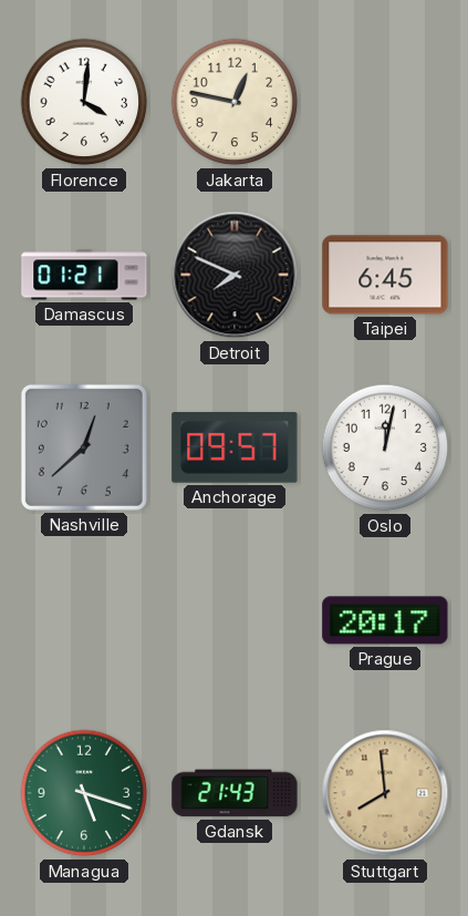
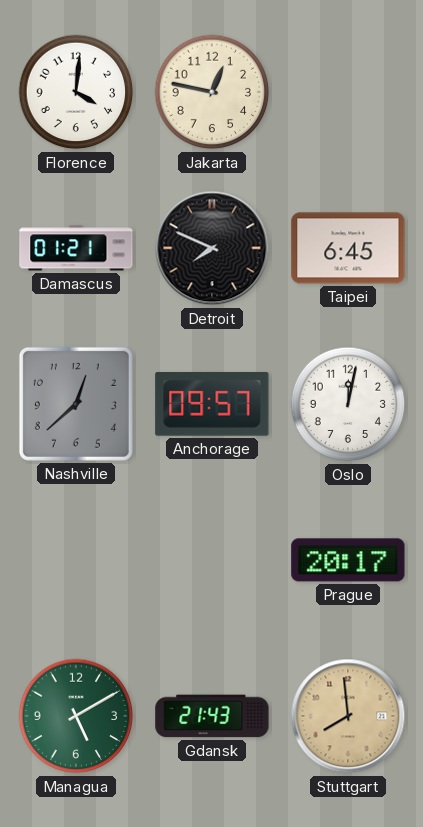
Managua: 5:18 -> 5:10 (76, 716)
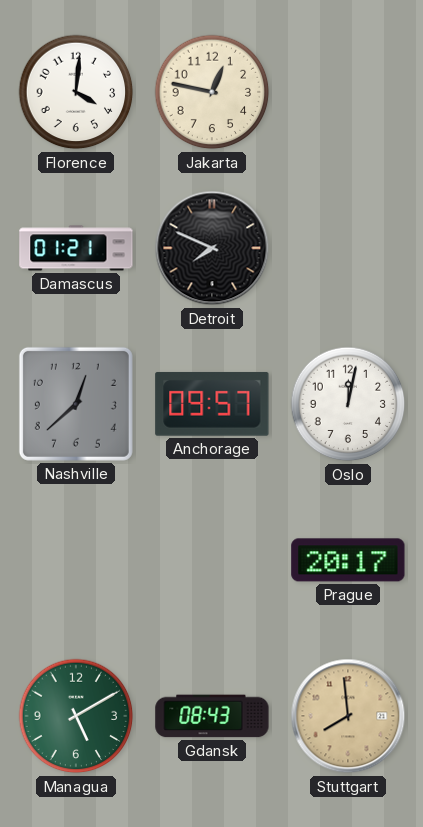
Taipei: 6:45 -> none (348, 248)
Gdansk: 21:43 -> 08:43 (212, 716)
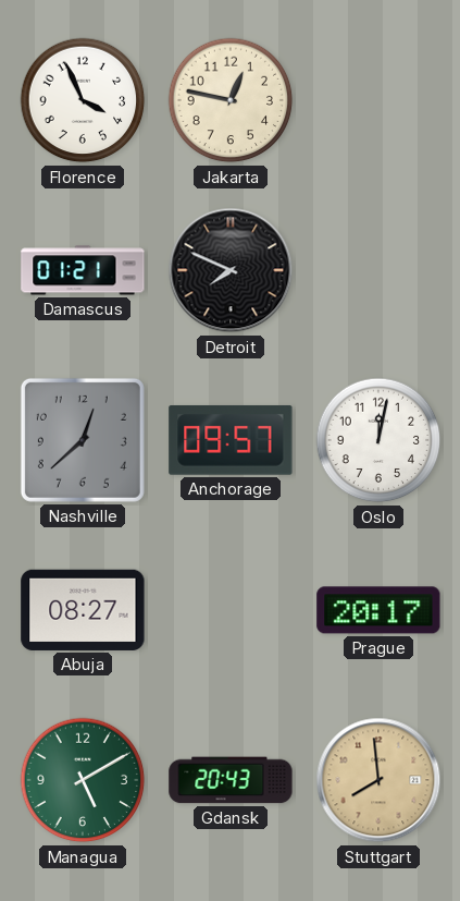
Florence: 4:01 -> 3:56 (83, 100)
Abuja: none -> 08:27 (83, 610)
Gdansk: 08:43 -> 20:43 (231, 780)
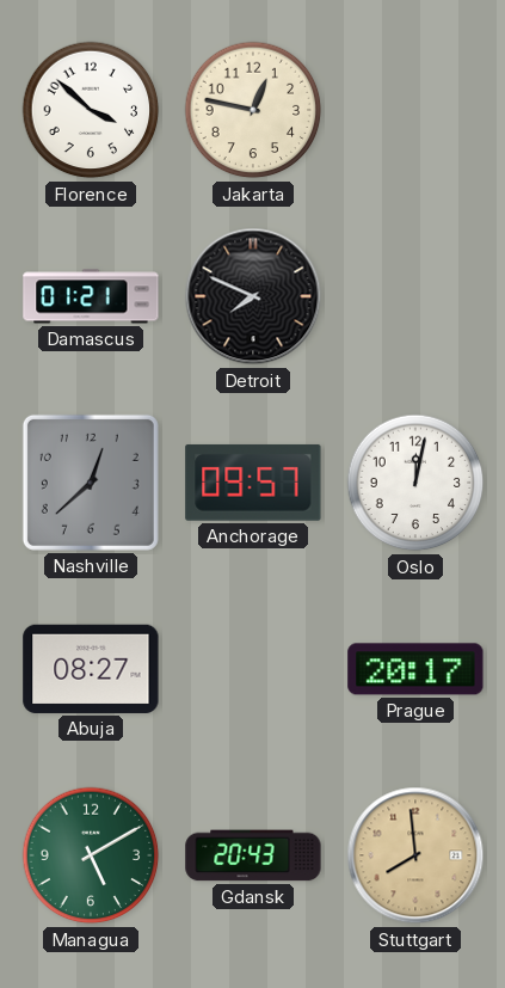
Florence: 3:56 -> 3:52 (91, 110)
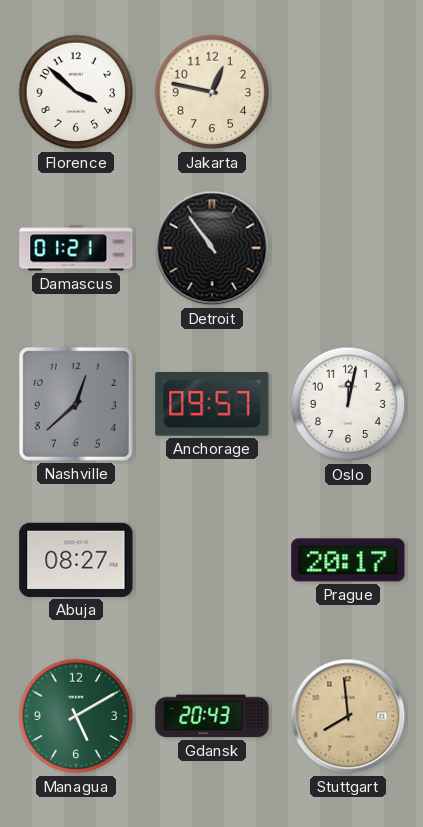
Detroit: 7:49 -> 10:54 (212, 248)
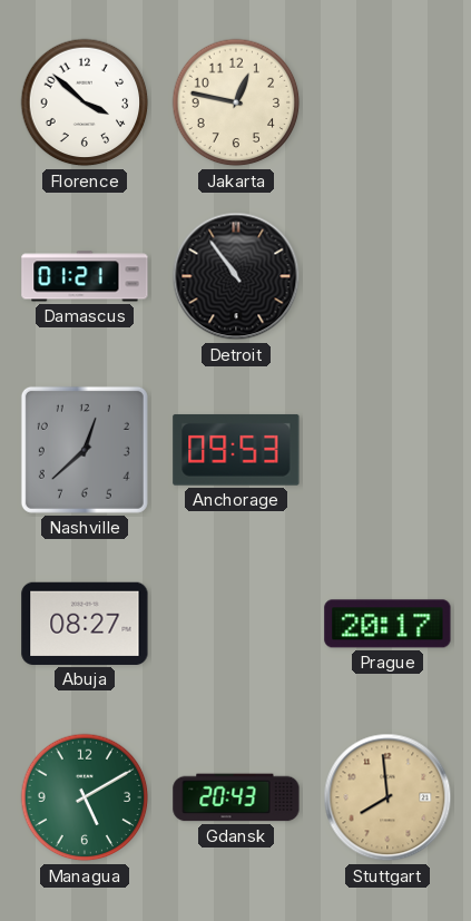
Anchorage: 09:57 -> 09:53 (236, 450)
Oslo: 12:02 -> none (348, 404)
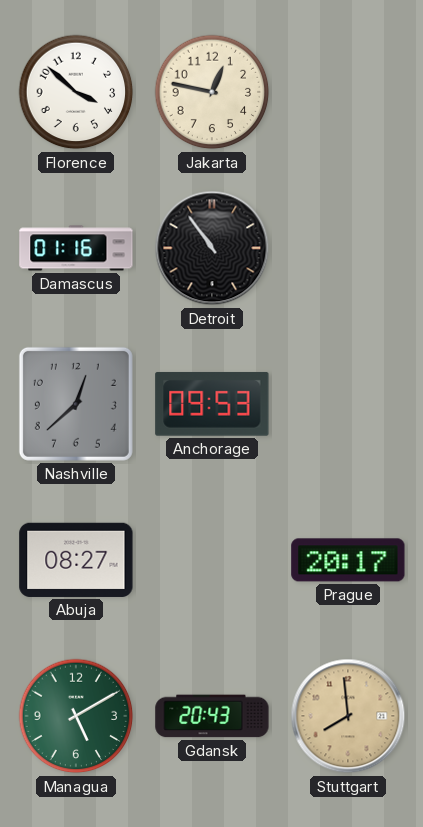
Damascus: 01:21 -> 01:16 (76, 248)
